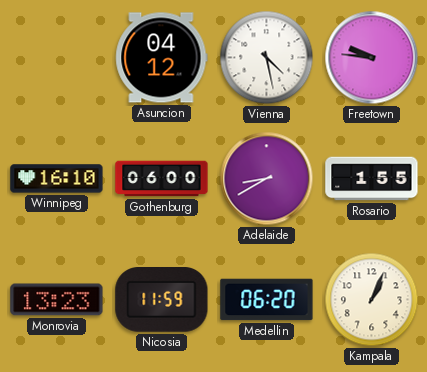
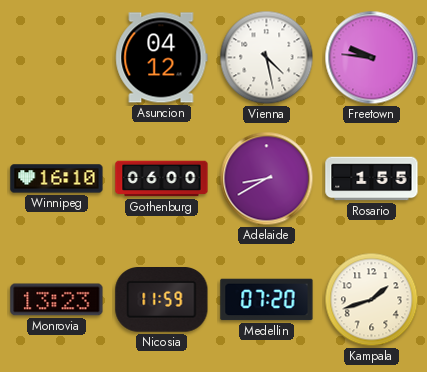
Medellin: 06:20 -> 07:20 (267, 300)
Kampala: 1:04 -> 1:42 (372, 300)
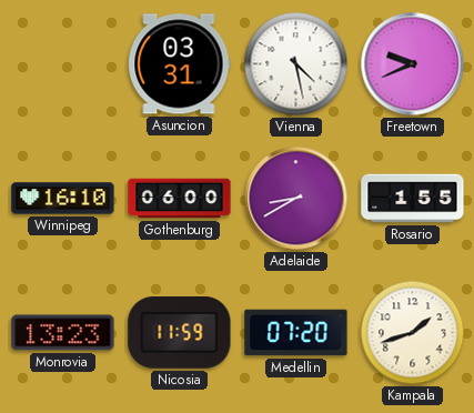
Asuncion: 04:12 -> 03:31 (180, 64)
Freetown: 9:46 -> 9:41 (413, 64)
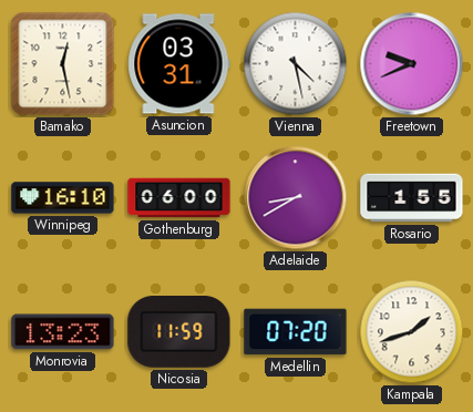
Bamako: none -> 12:28 (63, 64)
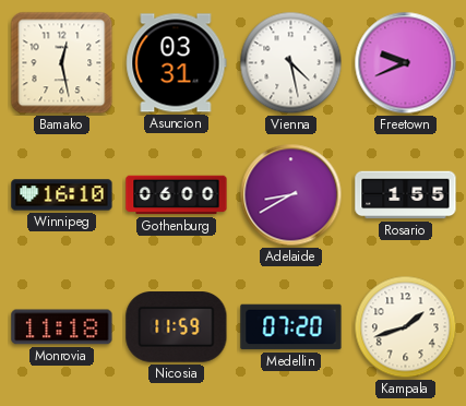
Monrovia: 13:23 -> 11:18 (62, 327)
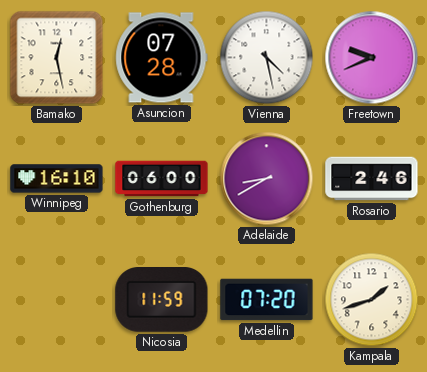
Asuncion: 03:31 -> 07:28 (162, 58)
Rosario: 1:55 -> 2:46 (372, 179)
Monrovia: 11:18 -> none (62, 327)
